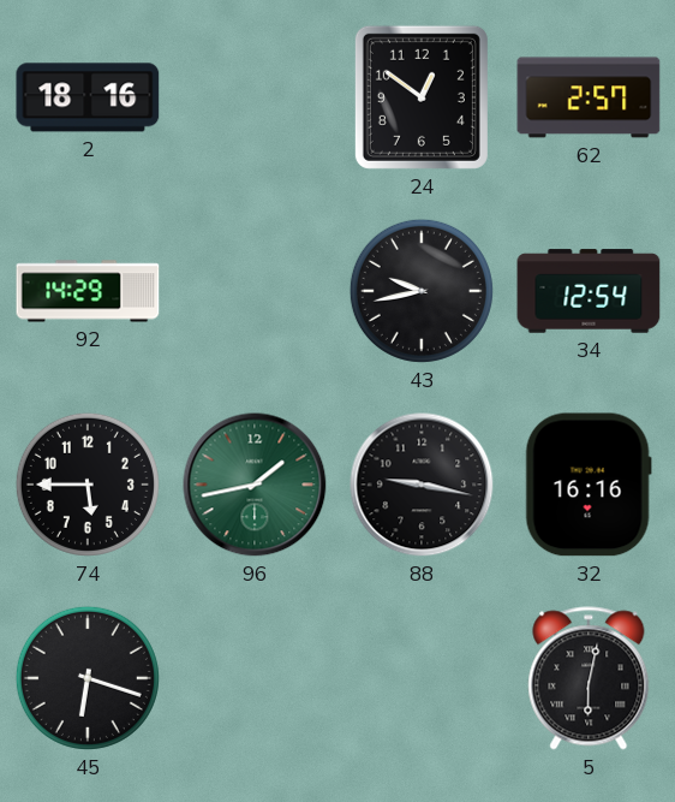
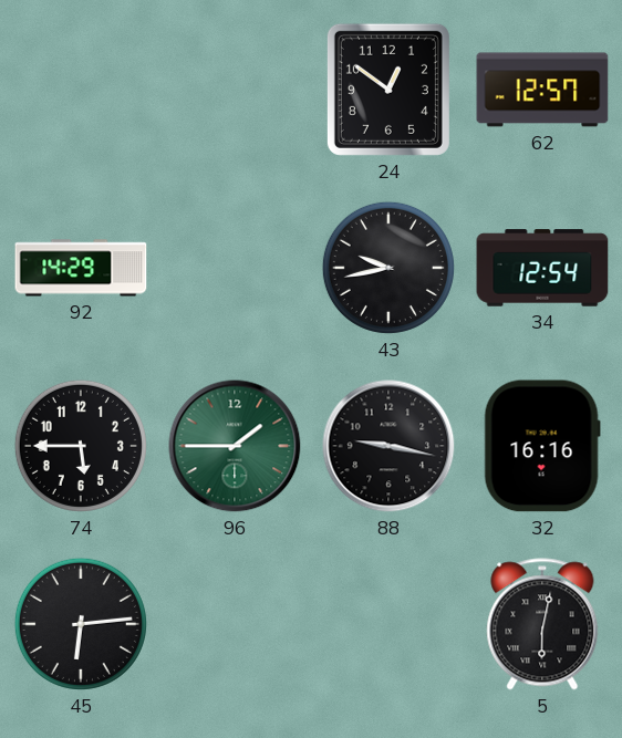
2: 18:16 -> none (88, 97)
62: 2:57 -> 12:57 (542, 90)
96: 1:43 -> 1:45 (235, 446)
45: 6:18 -> 6:14 (81, 624)
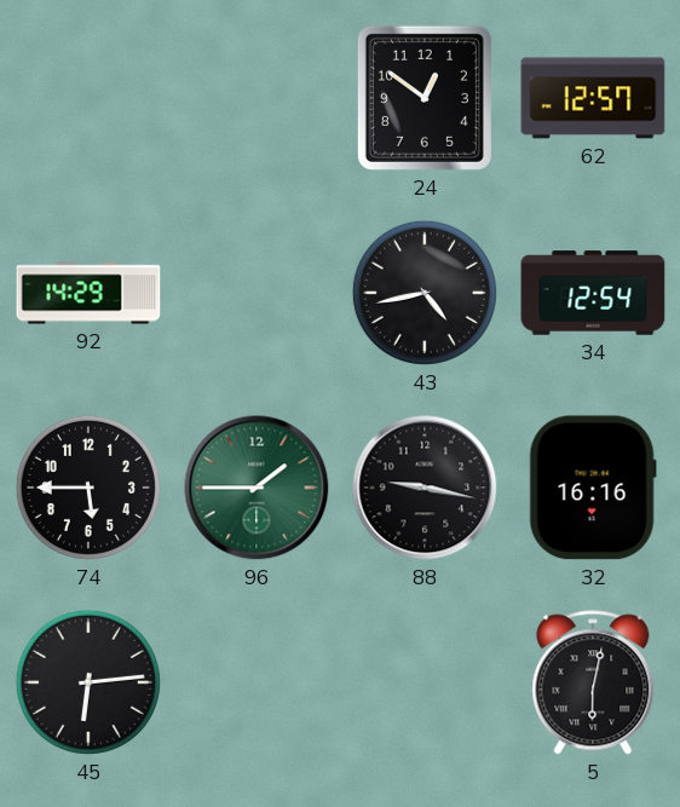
43: 9:43 -> 4:43 (425, 293)
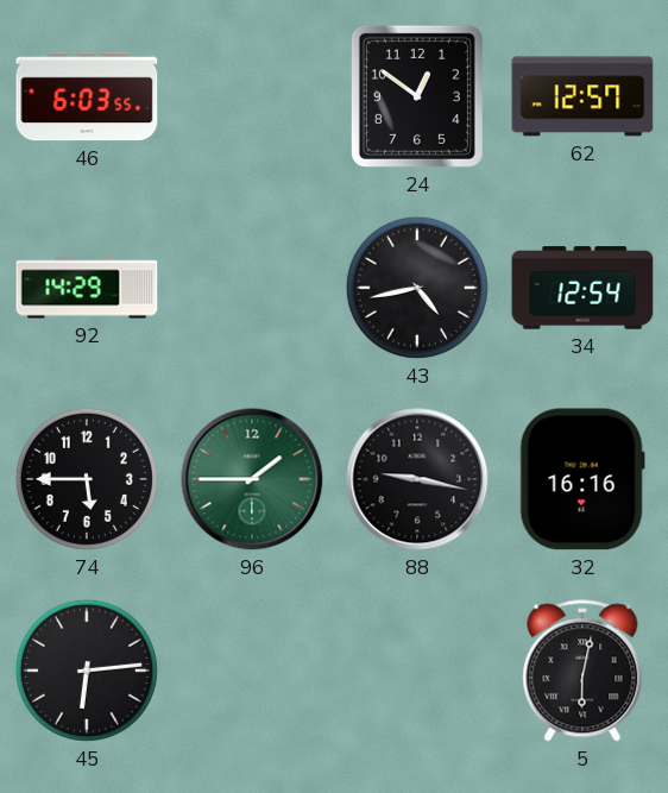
46: none -> 6:03 (87, 96)
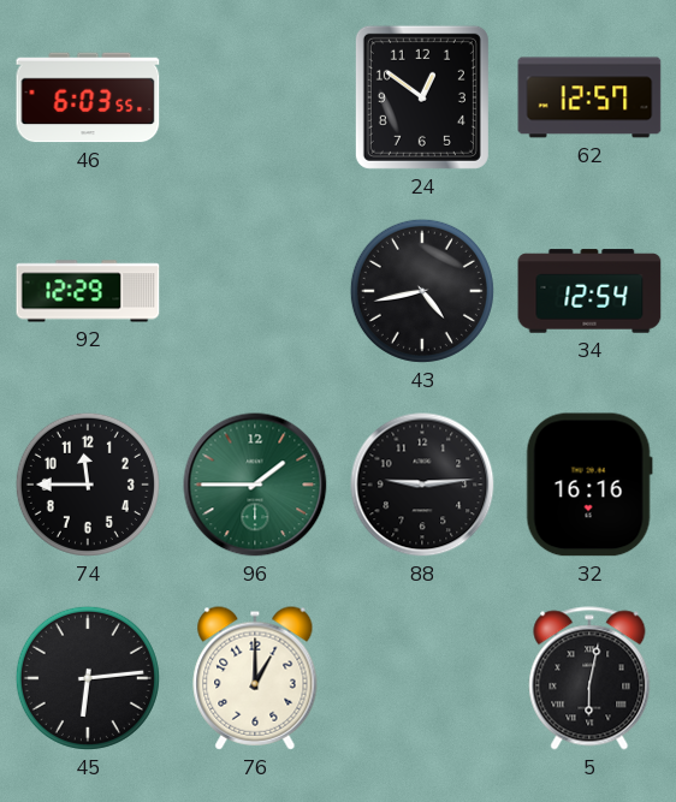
92: 14:29 -> 12:29 (88, 291)
74: 5:45 -> 11:45 (88, 485)
88: 9:17 -> 9:14 (422, 485)
76: none -> 1:00 (255, 678)
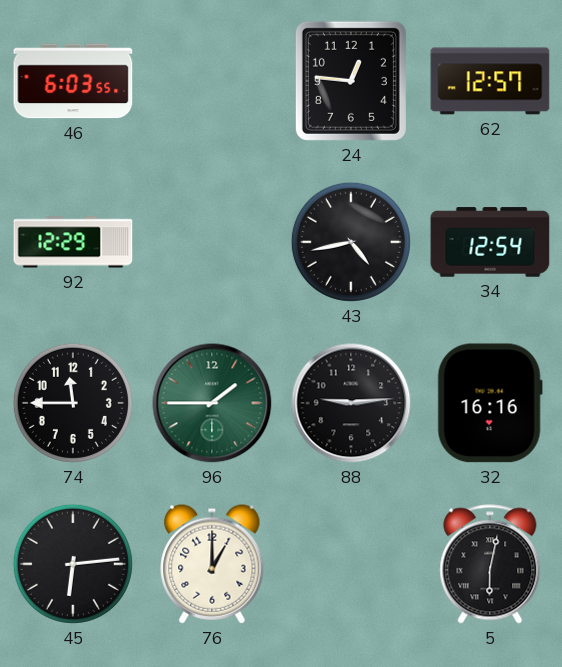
24: 12:51 -> 12:46 (351, 81)
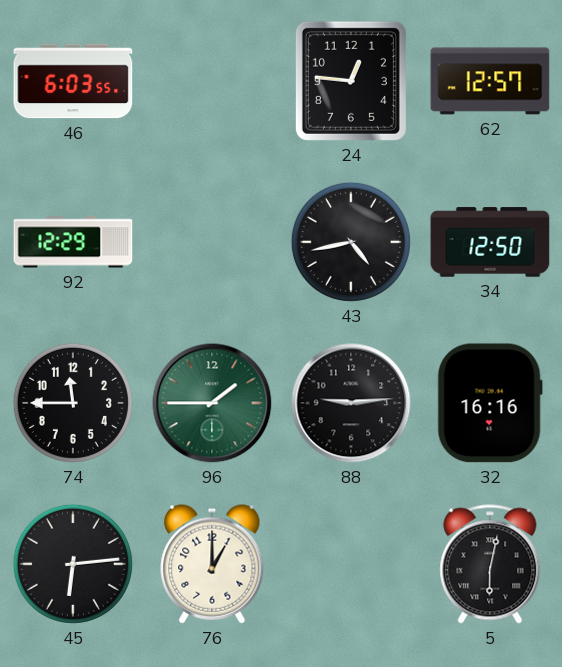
34: 12:54 -> 12:50 (490, 242)
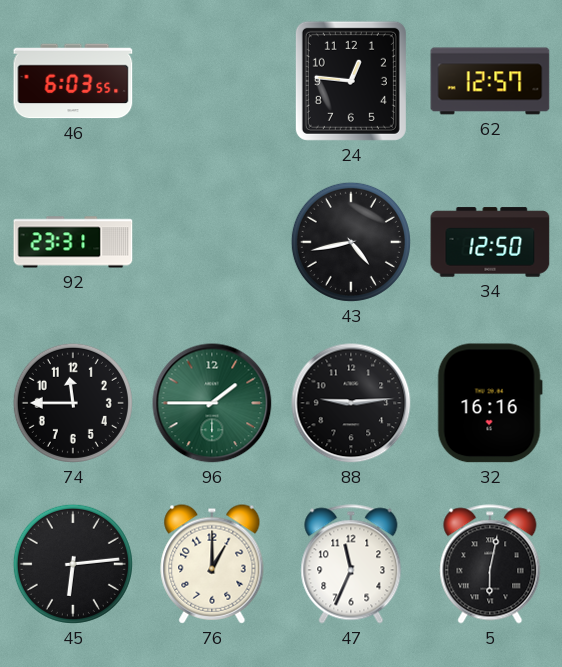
92: 12:29 -> 23:31 (73, 242)
47: none -> 11:34 (351, 564)
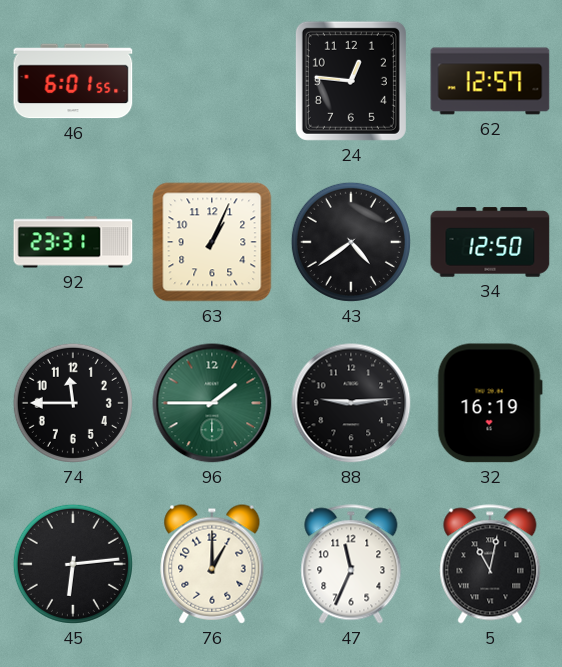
46: 6:03 -> 6:01 (73, 81)
63: none -> 1:04 (212, 242)
43: 4:43 -> 4:39 (351, 242)
32: 16:16 -> 16:19 (490, 403)
5: 6:02 -> 11:02 (490, 564)
